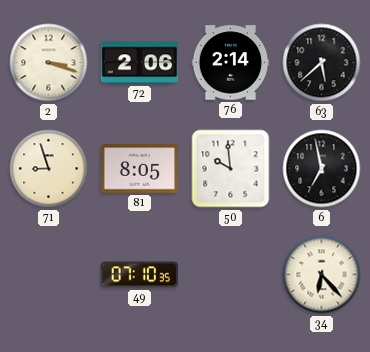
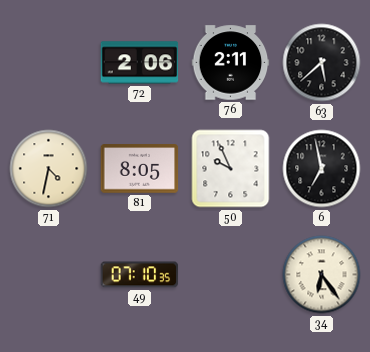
2: 3:18 -> none (49, 63)
76: 2:14 -> 2:11 (231, 63)
71: 8:57 -> 4:32 (49, 169)
50: 9:59 -> 9:56 (231, 169)
34: 6:23 -> 6:24 (322, 275)
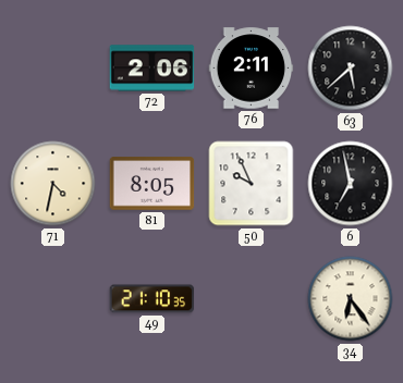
49: 07:10 -> 21:10 (152, 299)
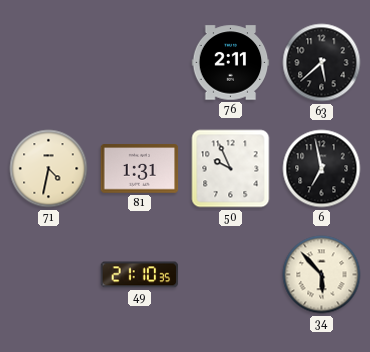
72: 2:06 -> none (152, 69)
81: 8:05 -> 1:31 (140, 169)
34: 6:24 -> 5:53 (322, 275)
